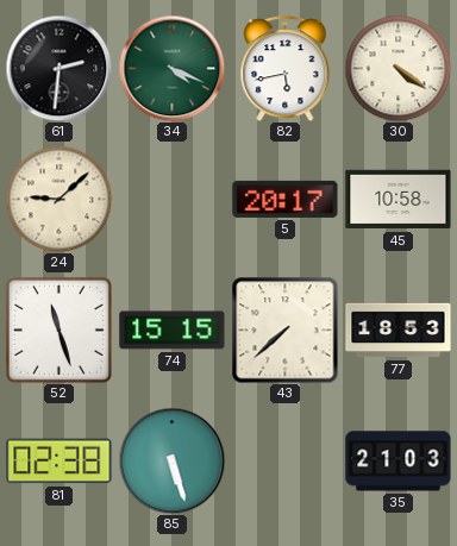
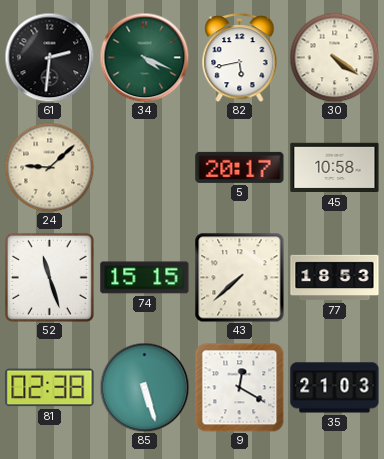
9: none -> 12:20 (239, 387)
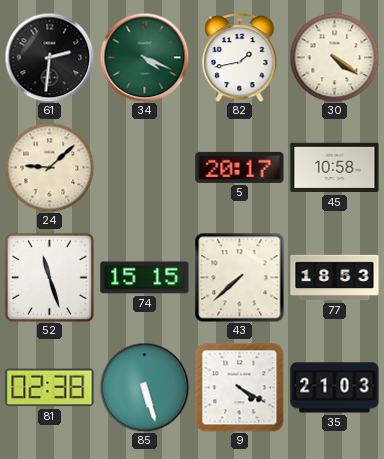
82: 5:43 -> 1:43 (240, 58)
9: 12:20 -> 4:20 (239, 387)
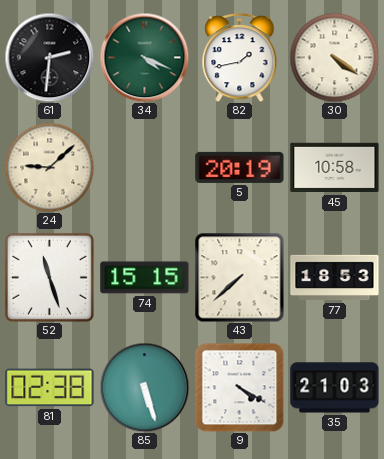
5: 20:17 -> 20:19 (240, 167)
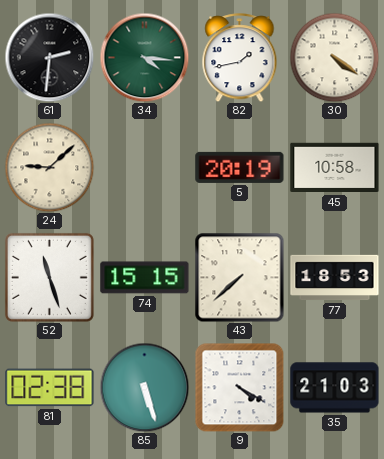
34: 4:19 -> 4:16 (144, 57)
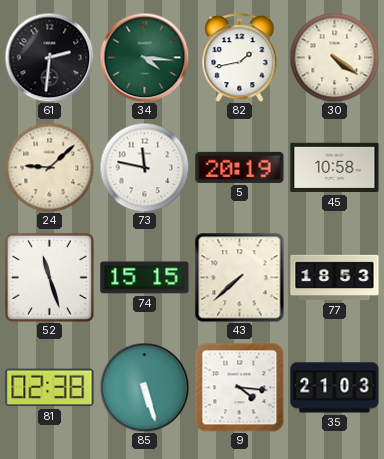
73: none -> 11:47 (144, 167)
9: 4:20 -> 4:16 (239, 387)
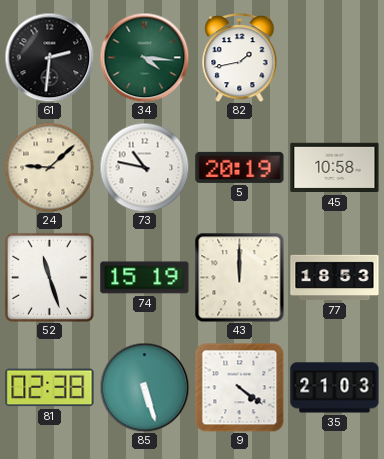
30: 4:21 -> none (334, 57)
73: 11:47 -> 10:47 (144, 167)
74: 15:15 -> 15:19 (145, 278)
43: 7:38 -> 12:00 (239, 277)
9: 4:16 -> 4:21 (239, 387)
